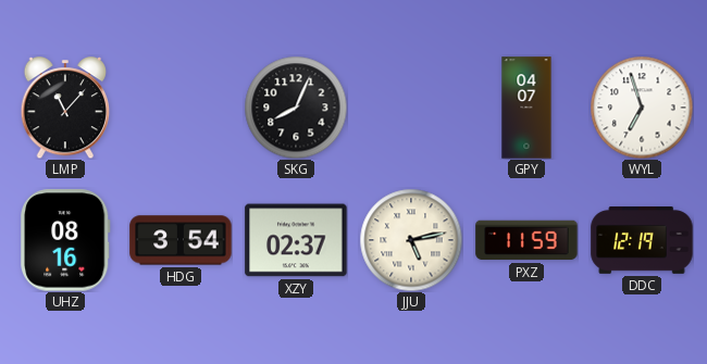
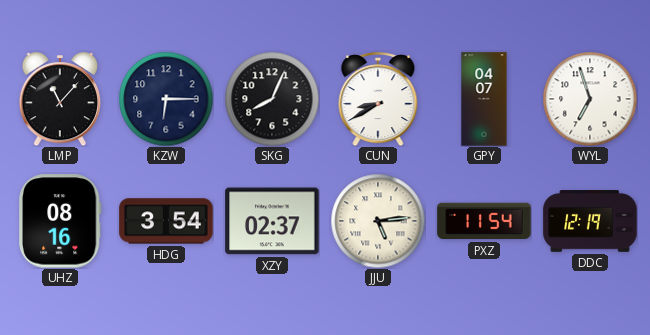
KZW: none -> 6:15 (166, 99)
CUN: none -> 8:40 (378, 99)
JJU: 5:13 -> 5:14 (378, 221)
PXZ: 11:59 -> 11:54 (484, 221)
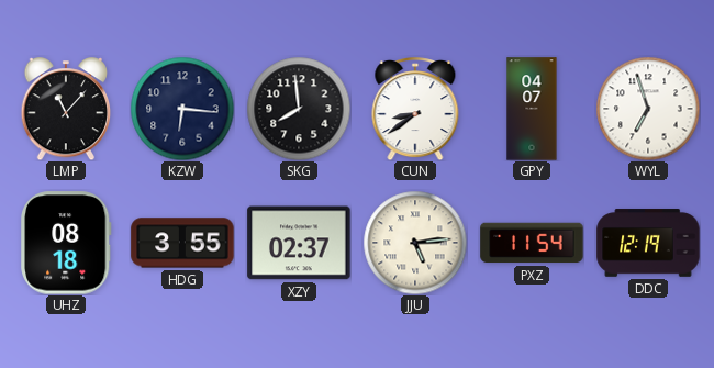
KZW: 6:15 -> 6:16 (182, 109)
SKG: 8:04 -> 7:59 (299, 109)
CUN: 8:40 -> 8:39 (415, 109)
UHZ: 08:16 -> 08:18 (67, 243)
HDG: 3:54 -> 3:55 (182, 243)
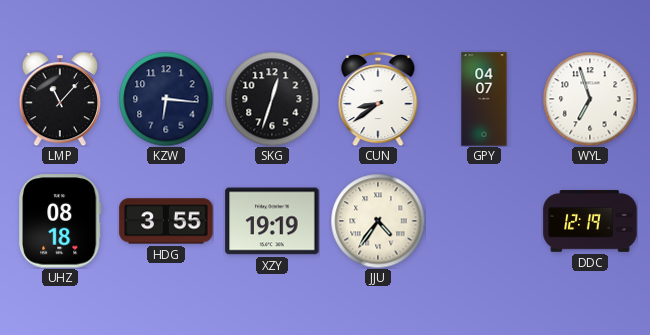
SKG: 7:59 -> 12:33 (272, 99)
XZY: 02:37 -> 19:19 (272, 221)
JJU: 5:14 -> 4:36 (378, 221)
PXZ: 11:54 -> none (532, 243)
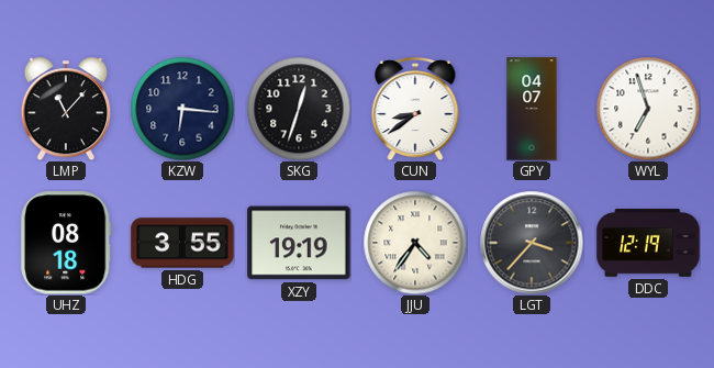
LGT: none -> 3:37 (532, 243)
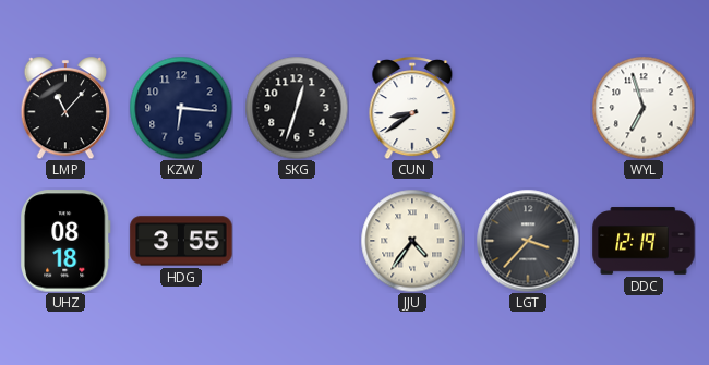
GPY: 04:07 -> none (532, 109)
XZY: 19:19 -> none (299, 243)
